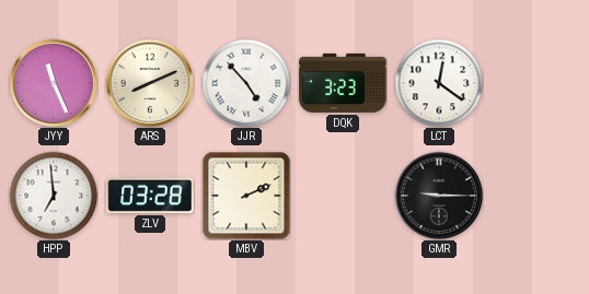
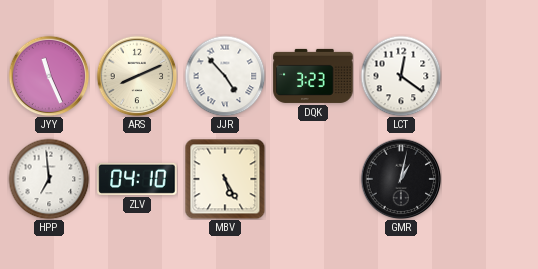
ZLV: 03:28 -> 04:10 (137, 179)
MBV: 2:11 -> 5:25 (225, 179)
GMR: 9:15 -> 1:02 (401, 179)
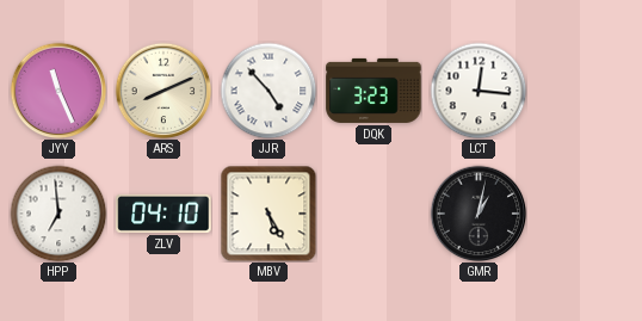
LCT: 12:21 -> 12:16 (479, 91)
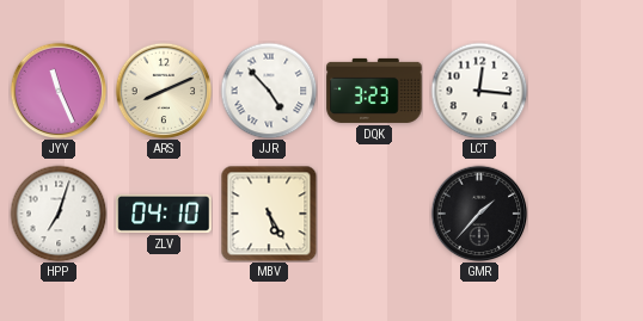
HPP: 6:59 -> 7:03 (59, 214)
GMR: 1:02 -> 1:37 (479, 214)
